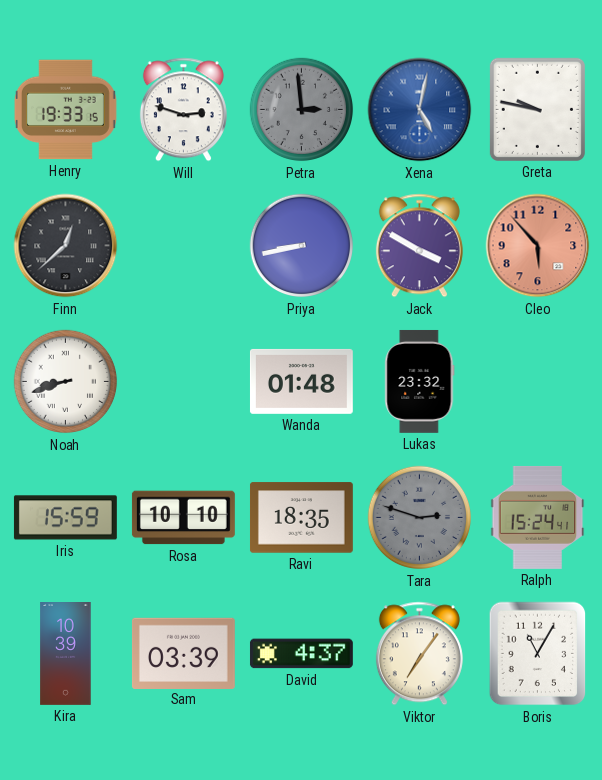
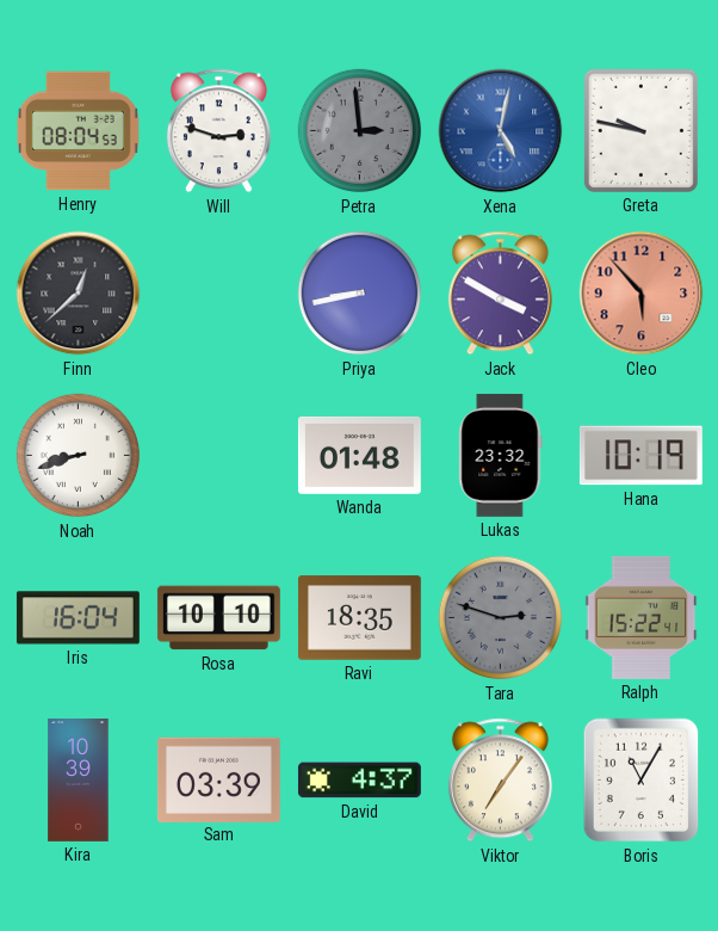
Henry: 19:33 -> 08:04 (78, 131)
Hana: none -> 10:19 (640, 456)
Iris: 15:59 -> 16:04 (78, 618)
Ralph: 15:24 -> 15:22 (642, 617)
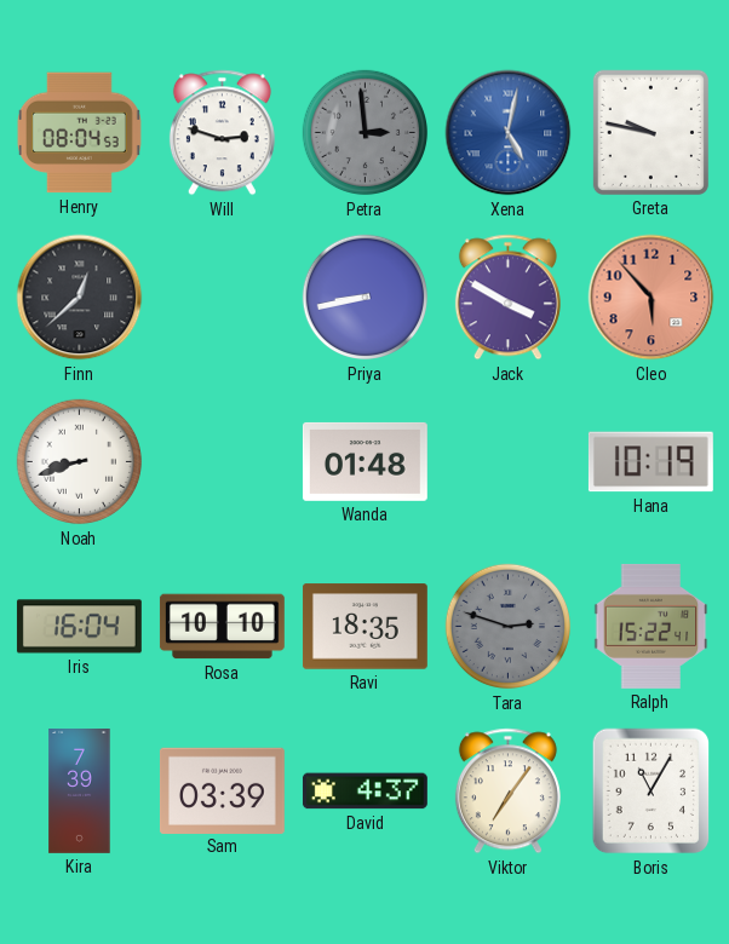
Lukas: 23:32 -> none (501, 455)
Kira: 10:39 -> 7:39 (80, 792)
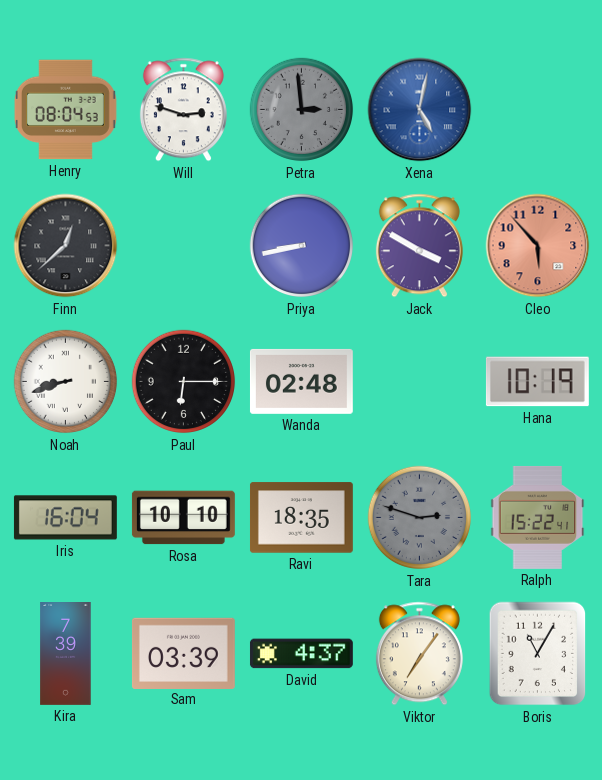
Greta: 9:47 -> none (650, 132)
Paul: none -> 6:15 (184, 382)
Wanda: 01:48 -> 02:48 (301, 381)
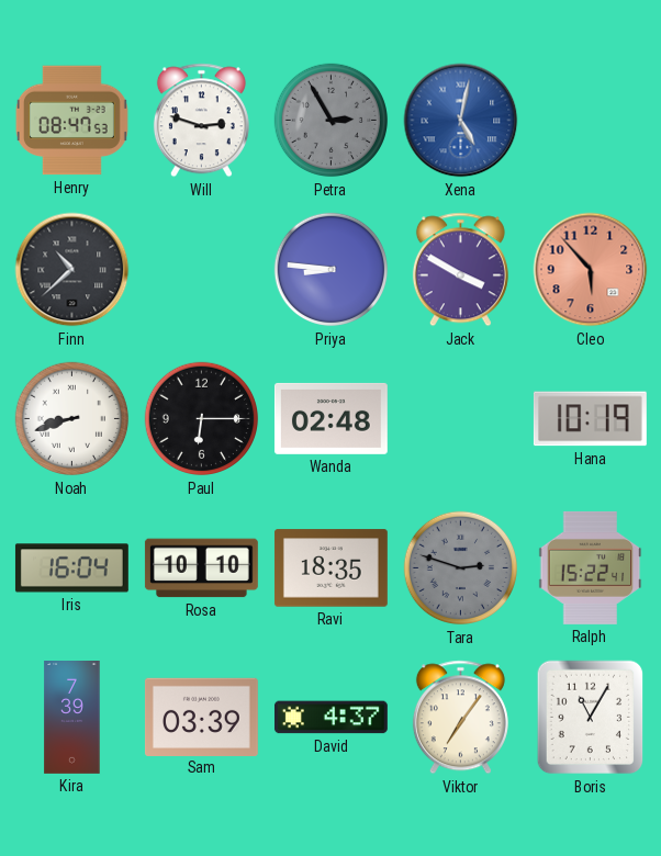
Henry: 08:04 -> 08:47 (71, 121)
Petra: 2:59 -> 2:55 (332, 121)
Finn: 12:38 -> 10:38 (72, 270)
Priya: 8:43 -> 8:46 (332, 270)
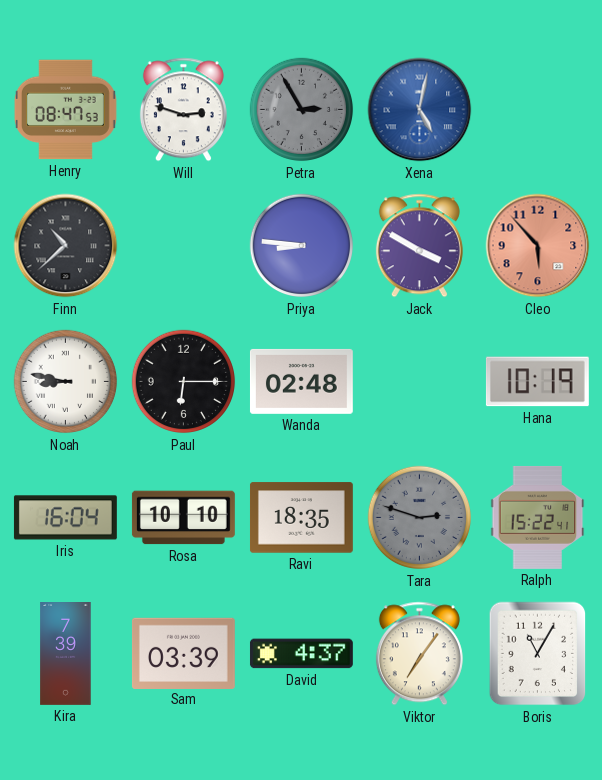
Noah: 8:42 -> 8:47 (66, 382)
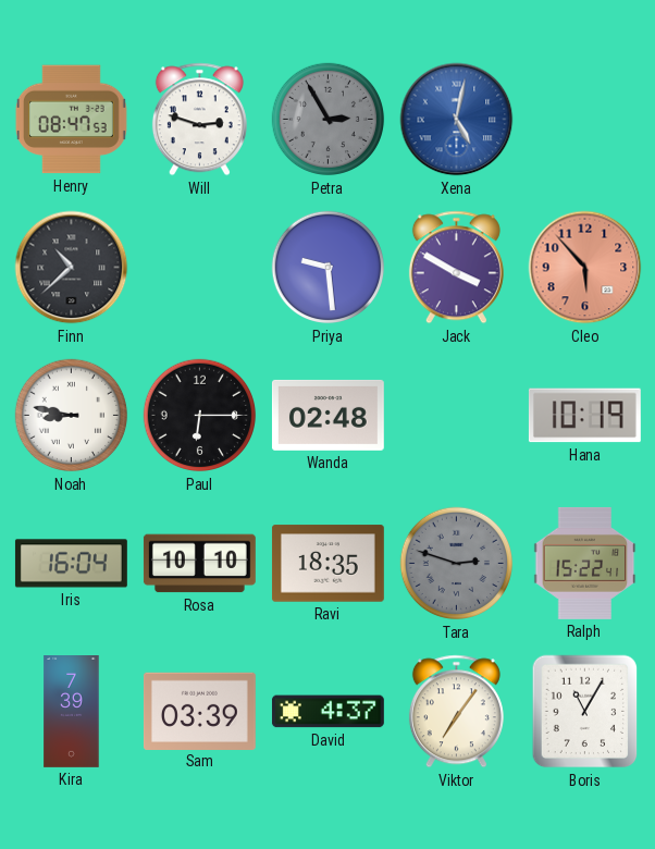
Priya: 8:46 -> 9:29 (329, 268)
